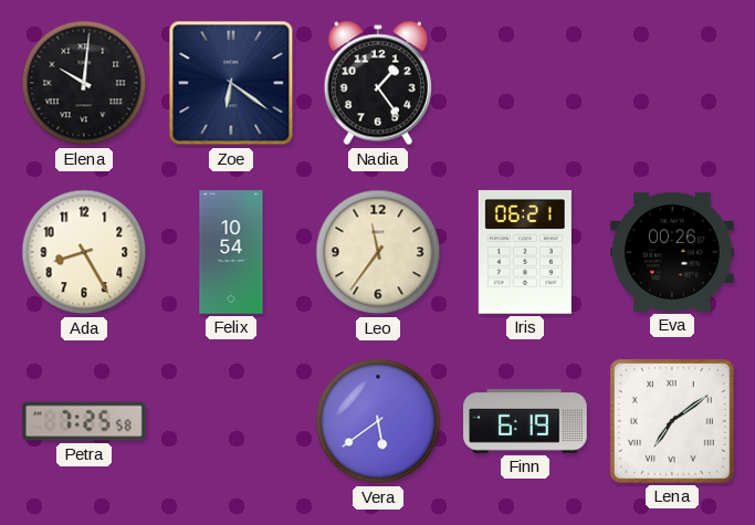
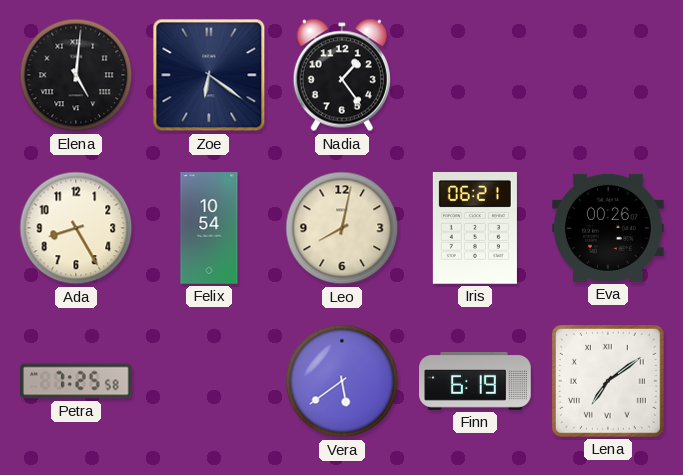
Elena: 10:01 -> 5:01 (76, 75)
Leo: 11:36 -> 8:02 (342, 228)
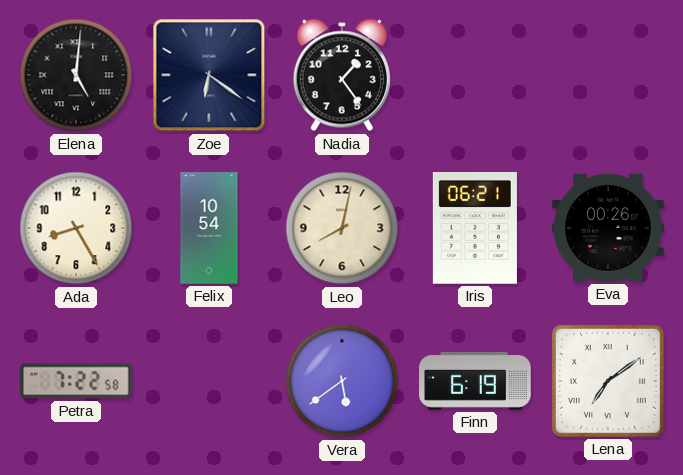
Petra: 7:25 -> 7:22 (77, 381)
